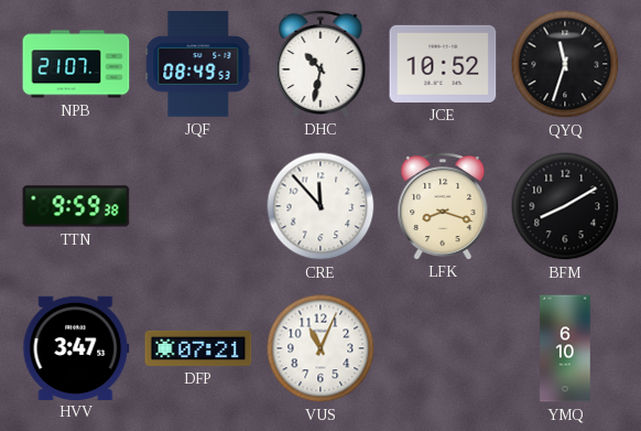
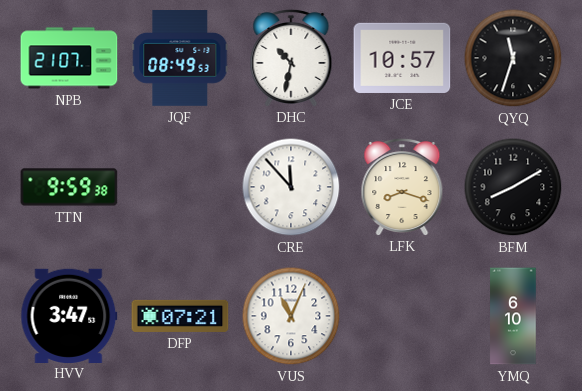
JCE: 10:52 -> 10:57 (402, 58)
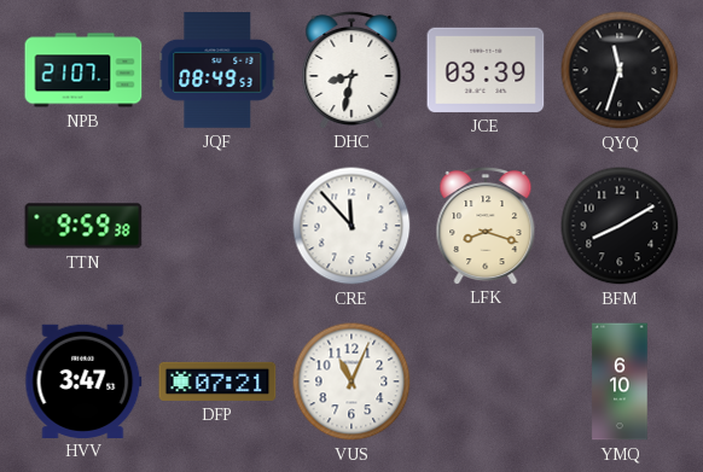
DHC: 10:32 -> 8:32 (351, 69)
JCE: 10:57 -> 03:39 (486, 70)
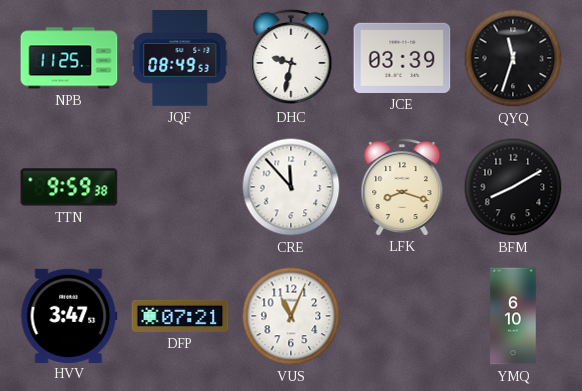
NPB: 21:07 -> 11:25 (69, 58)
DHC: 8:32 -> 9:32 (291, 57)
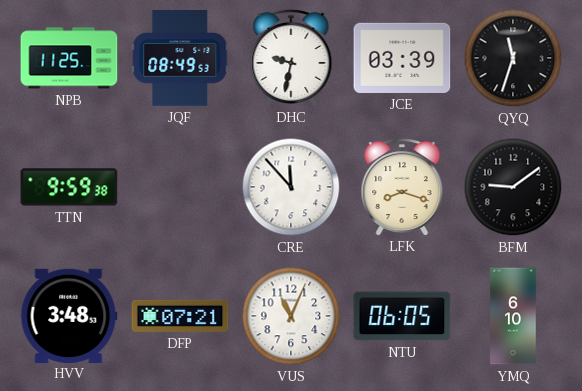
BFM: 8:10 -> 9:09 (513, 187)
HVV: 3:47 -> 3:48 (69, 315)
NTU: none -> 06:05 (402, 316)
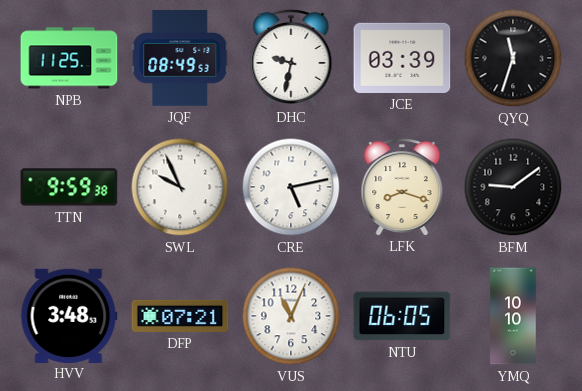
SWL: none -> 9:56 (180, 187)
CRE: 11:53 -> 5:13 (291, 187)
YMQ: 6:10 -> 10:10 (513, 316)
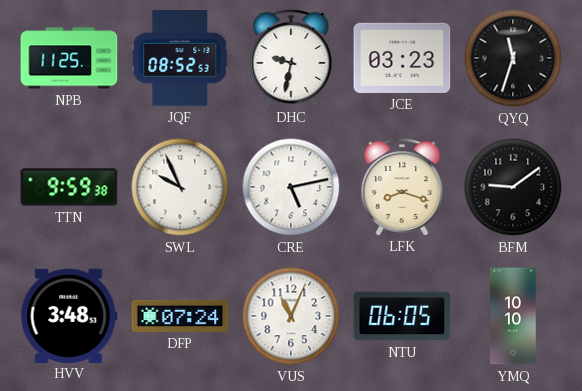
JQF: 08:49 -> 08:52 (180, 59)
JCE: 03:39 -> 03:23 (402, 58)
DFP: 07:21 -> 07:24 (180, 316)
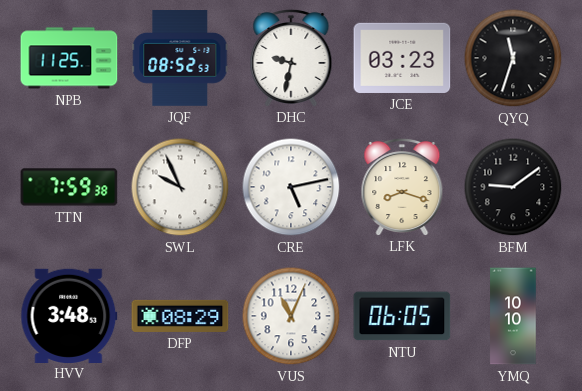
TTN: 9:59 -> 7:59 (69, 187)
DFP: 07:24 -> 08:29 (180, 316)
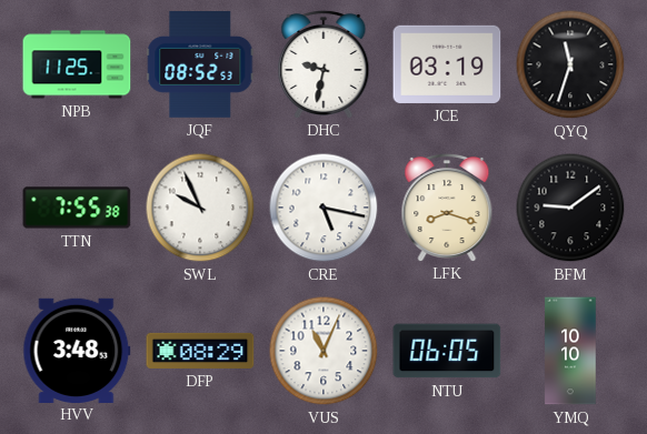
JCE: 03:23 -> 03:19 (447, 64)
TTN: 7:59 -> 7:55 (77, 208)
CRE: 5:13 -> 5:17 (323, 208)
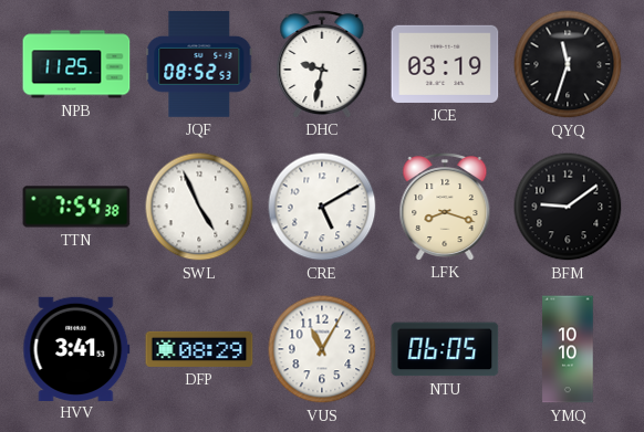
TTN: 7:55 -> 7:54 (76, 207)
SWL: 9:56 -> 4:56 (199, 207)
CRE: 5:17 -> 5:10 (322, 207)
HVV: 3:48 -> 3:41 (76, 348)
VUS: 11:04 -> 11:05 (322, 349)
